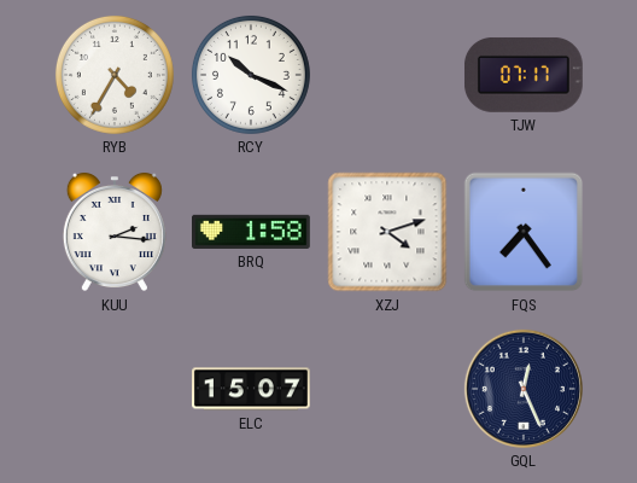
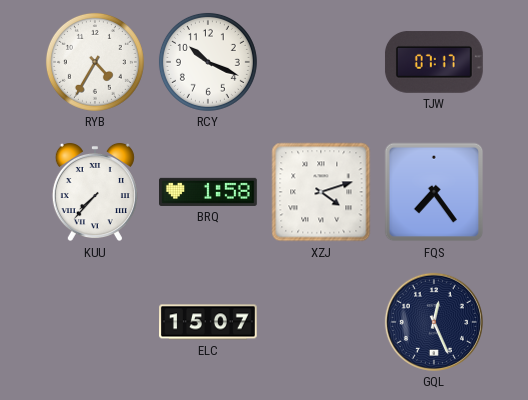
KUU: 2:16 -> 7:37 (95, 192)
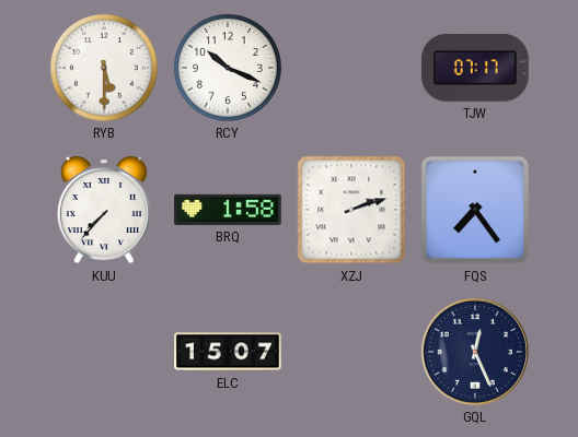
RYB: 4:35 -> 5:30 (104, 68)
XZJ: 4:12 -> 2:12 (351, 210)
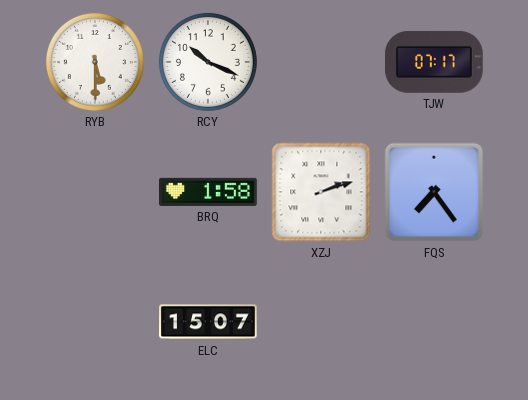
KUU: 7:37 -> none (104, 210)
GQL: 12:26 -> none (475, 352)
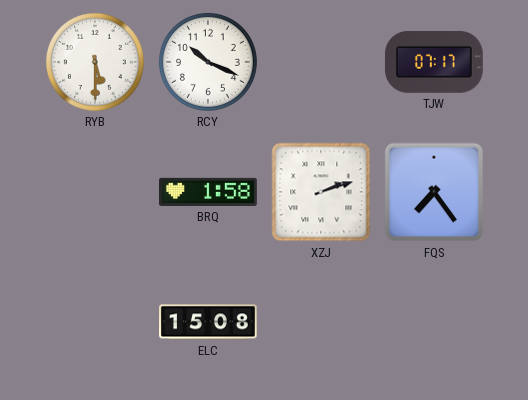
ELC: 15:07 -> 15:08 (209, 322)
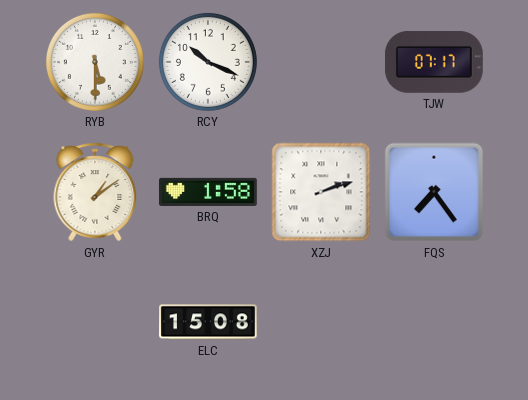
GYR: none -> 1:09 (95, 192)
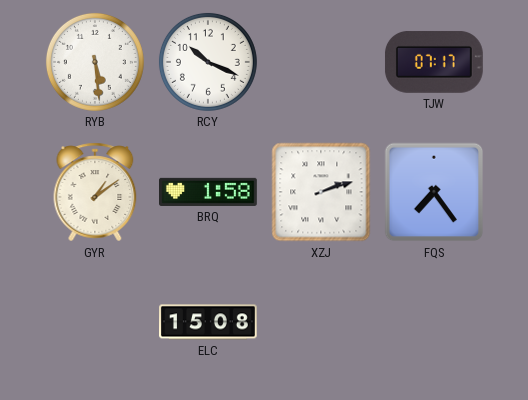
RYB: 5:30 -> 5:29 (95, 62)
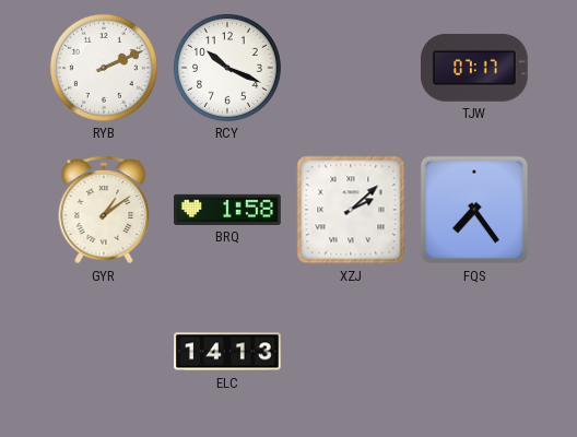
RYB: 5:29 -> 2:11 (104, 68)
XZJ: 2:12 -> 2:08 (351, 210)
ELC: 15:08 -> 14:13 (228, 352)
